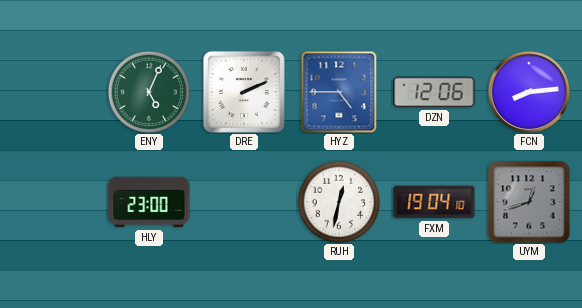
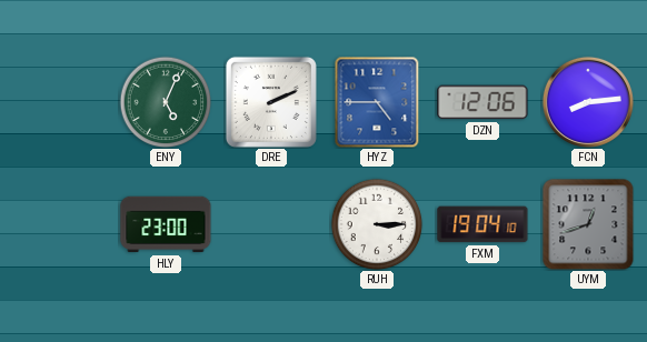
RUH: 12:32 -> 3:15 (377, 224)
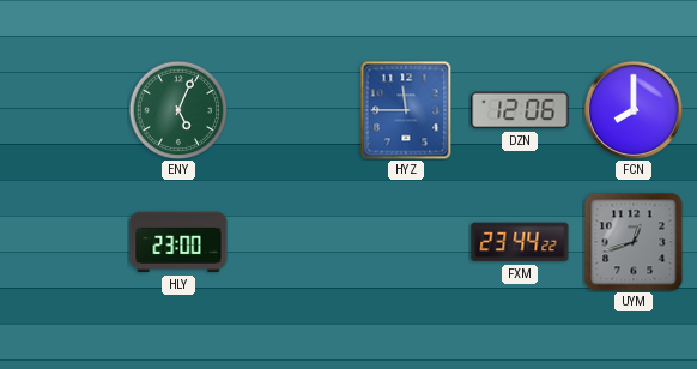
DRE: 2:11 -> none (271, 102)
HYZ: 4:45 -> 11:45 (406, 110)
FCN: 8:14 -> 8:00 (634, 110)
RUH: 3:15 -> none (377, 224)
FXM: 19:04 -> 23:44 (520, 242)
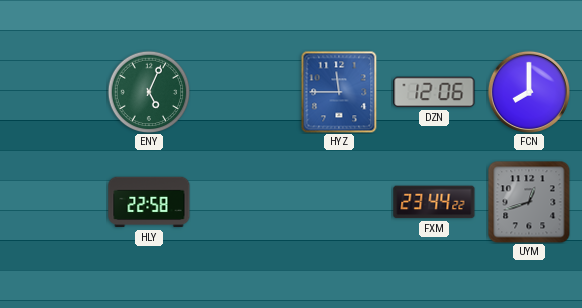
HLY: 23:00 -> 22:58 (149, 202)
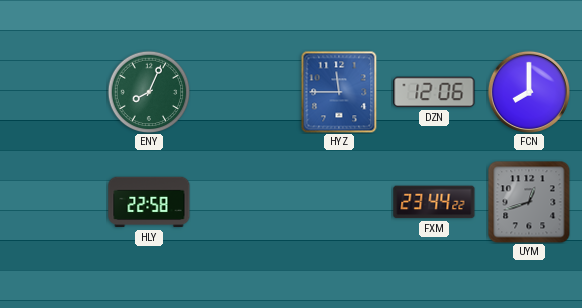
ENY: 5:04 -> 8:04 (149, 92)
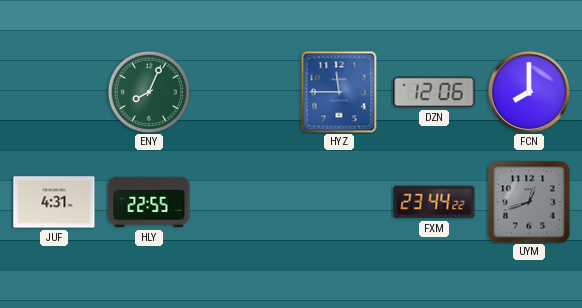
JUF: none -> 4:31 (54, 202)
HLY: 22:58 -> 22:55 (149, 202)
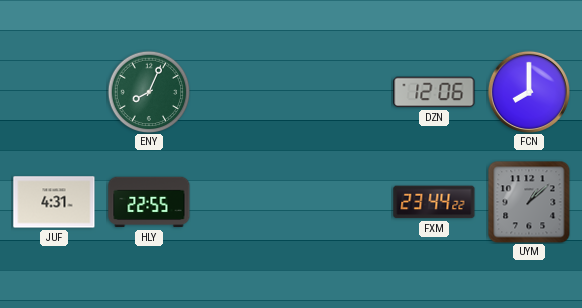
HYZ: 11:45 -> none (339, 92)
UYM: 12:42 -> 1:08 (529, 202)
